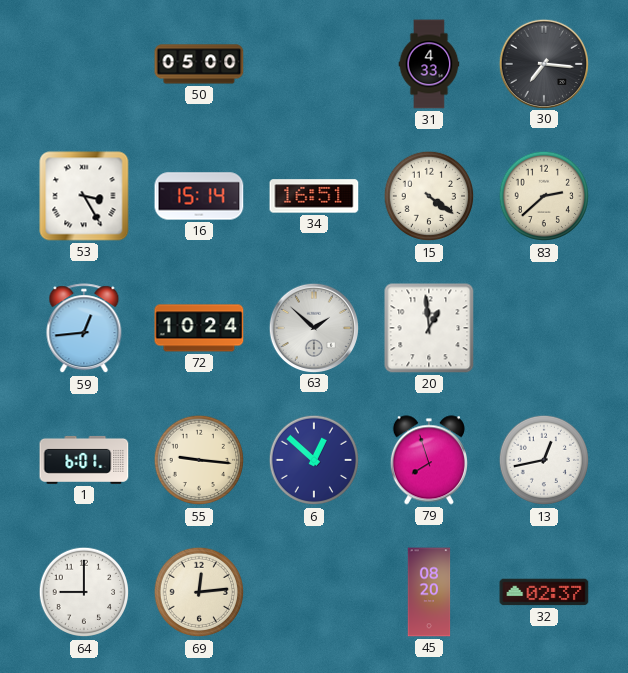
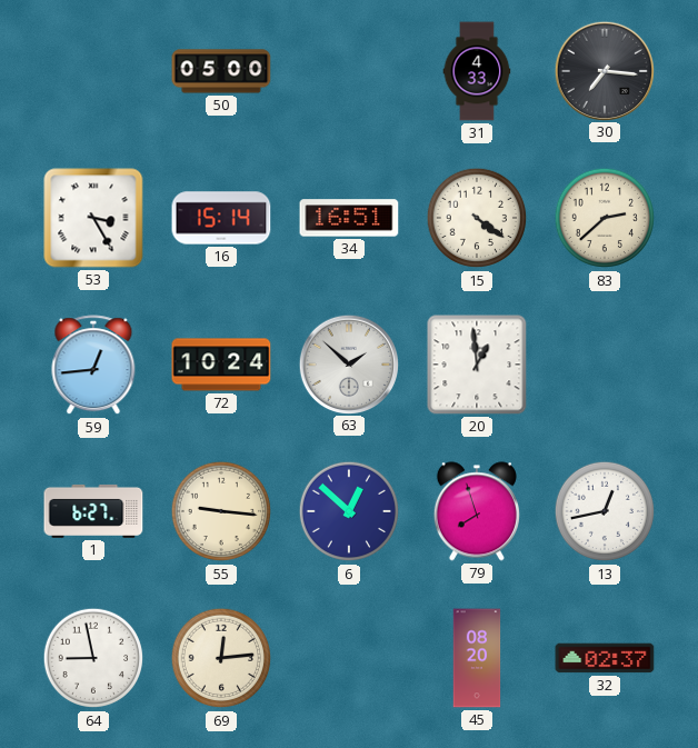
1: 6:01 -> 6:27 (93, 511)
64: 9:00 -> 8:58 (93, 658)
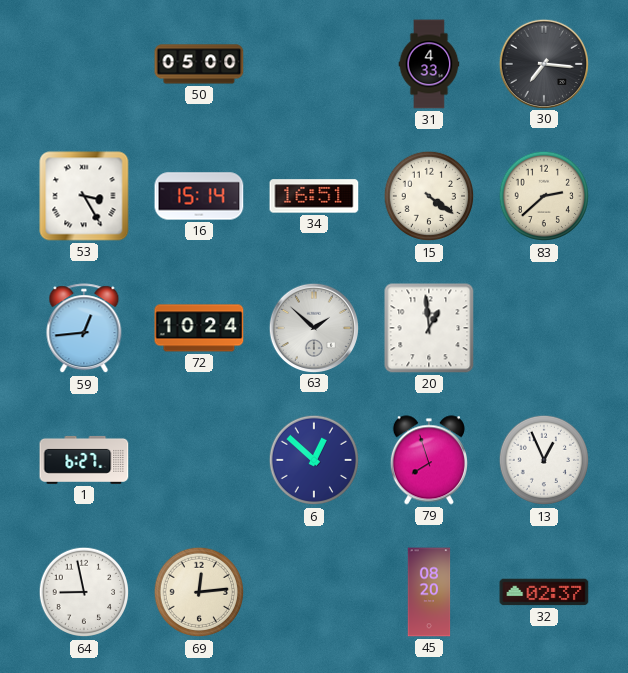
55: 9:16 -> none (221, 511)
13: 12:43 -> 12:56 (544, 460)
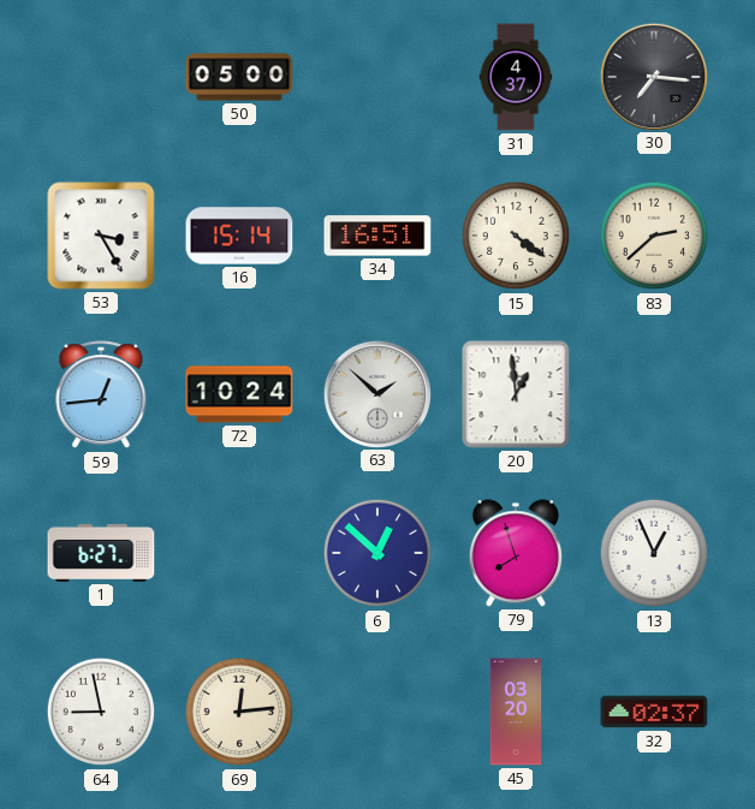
31: 4:33 -> 4:37 (516, 77)
45: 08:20 -> 03:20 (516, 712)
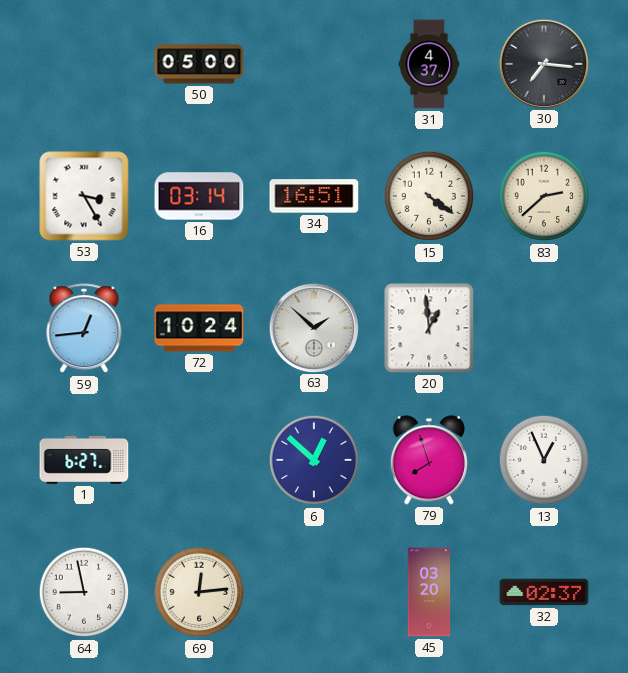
16: 15:14 -> 03:14 (199, 196)
